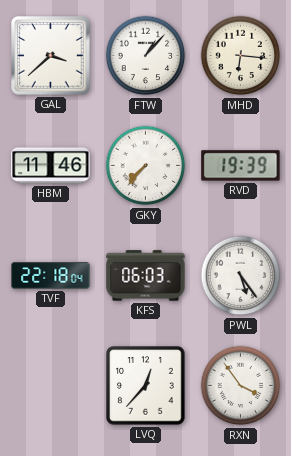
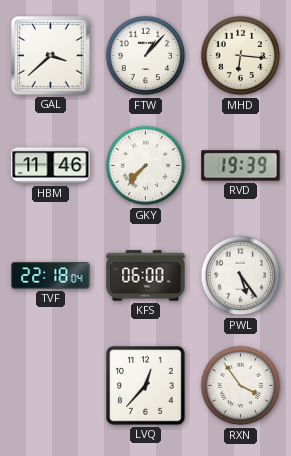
KFS: 06:03 -> 06:00 (146, 276)
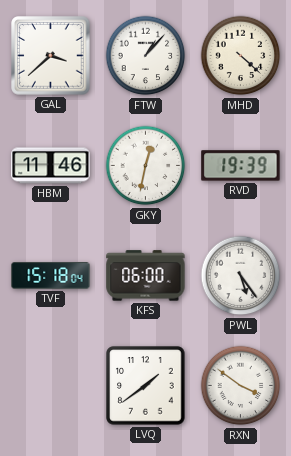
MHD: 6:16 -> 4:22 (241, 56)
GKY: 7:37 -> 12:32 (146, 166)
TVF: 22:18 -> 15:18 (51, 276)
LVQ: 12:37 -> 1:39 (146, 386)
RXN: 3:54 -> 3:51 (241, 386)
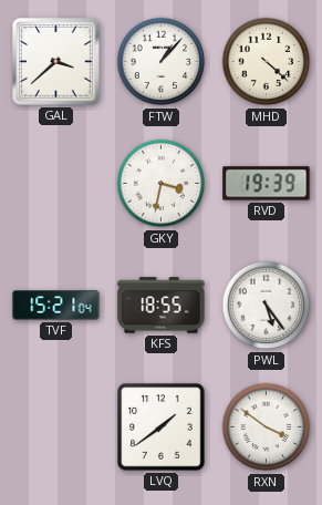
HBM: 11:46 -> none (51, 166)
GKY: 12:32 -> 3:32 (162, 184)
TVF: 15:18 -> 15:21 (56, 306)
KFS: 06:00 -> 18:55 (162, 306)
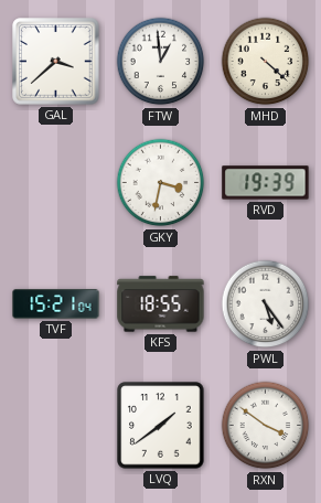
FTW: 1:07 -> 12:59 (161, 62)
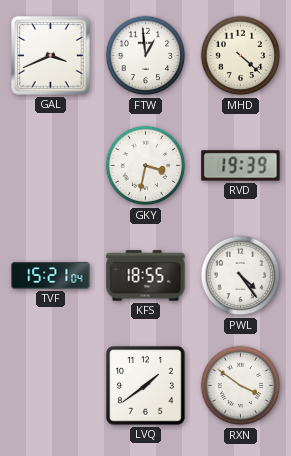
GAL: 3:38 -> 3:41 (51, 56)
PWL: 5:24 -> 4:24 (241, 276)
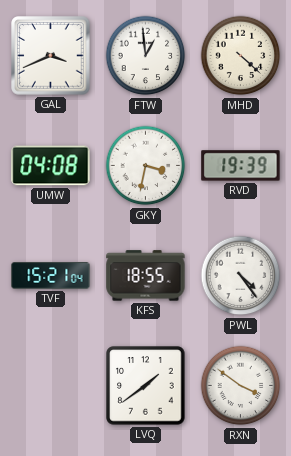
UMW: none -> 04:08 (51, 166)
